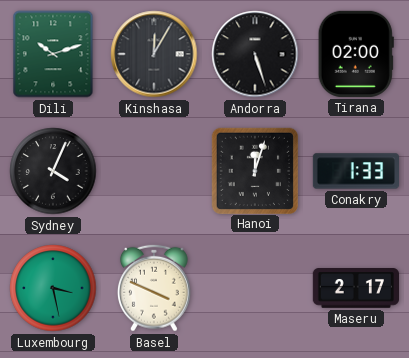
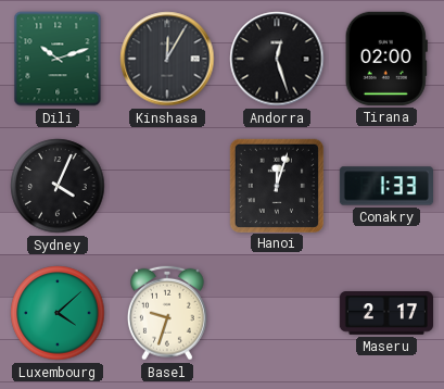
Andorra: 5:27 -> 12:27 (277, 59)
Luxembourg: 3:28 -> 4:08 (58, 313)
Basel: 3:49 -> 9:33 (167, 313)
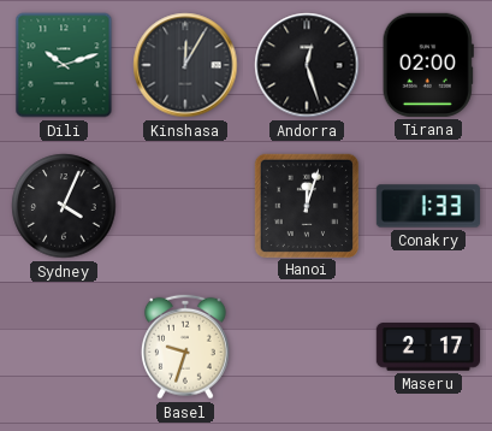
Luxembourg: 4:08 -> none (58, 313)
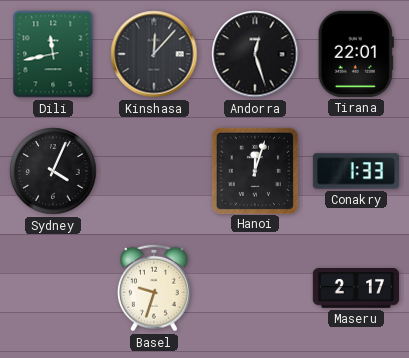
Dili: 10:12 -> 11:43 (53, 54)
Kinshasa: 12:05 -> 12:07 (154, 54)
Tirana: 02:00 -> 22:01 (356, 54)
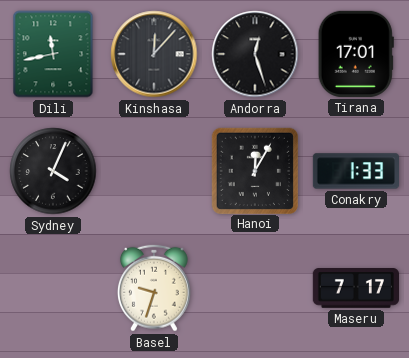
Tirana: 22:01 -> 17:01 (356, 54)
Hanoi: 12:03 -> 12:05 (254, 170)
Maseru: 2:17 -> 7:17 (355, 288)
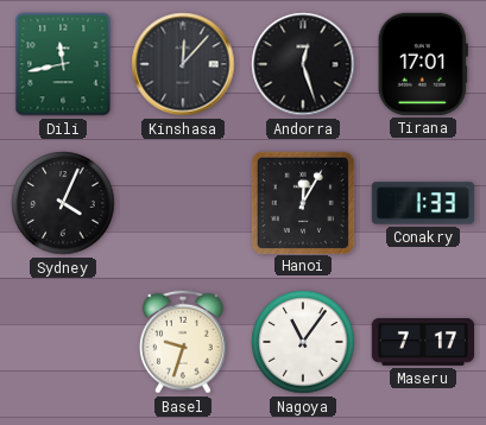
Nagoya: none -> 11:06 (303, 342)
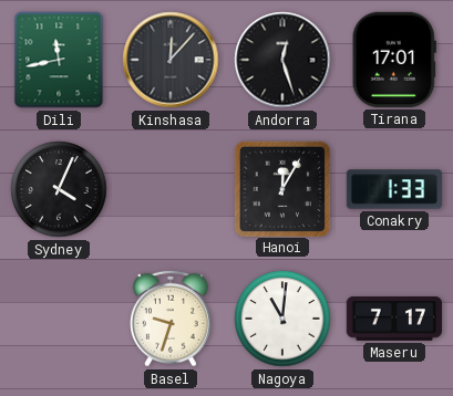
Nagoya: 11:06 -> 11:01 (282, 319)
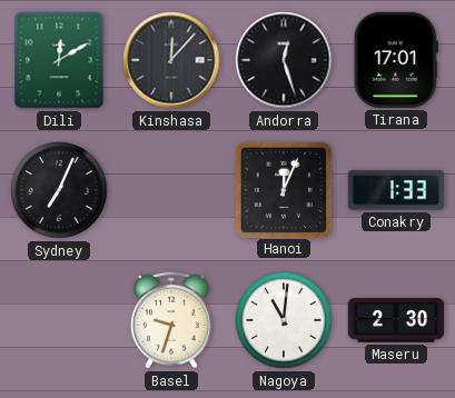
Dili: 11:43 -> 12:10 (59, 60)
Sydney: 4:04 -> 7:04 (59, 190)
Hanoi: 12:05 -> 12:04 (283, 189)
Maseru: 7:17 -> 2:30 (395, 320)
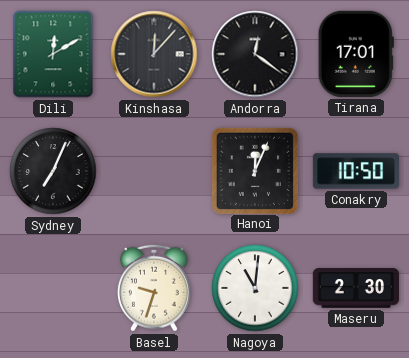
Andorra: 12:27 -> 12:21 (255, 54)
Conakry: 1:33 -> 10:50 (355, 171)
